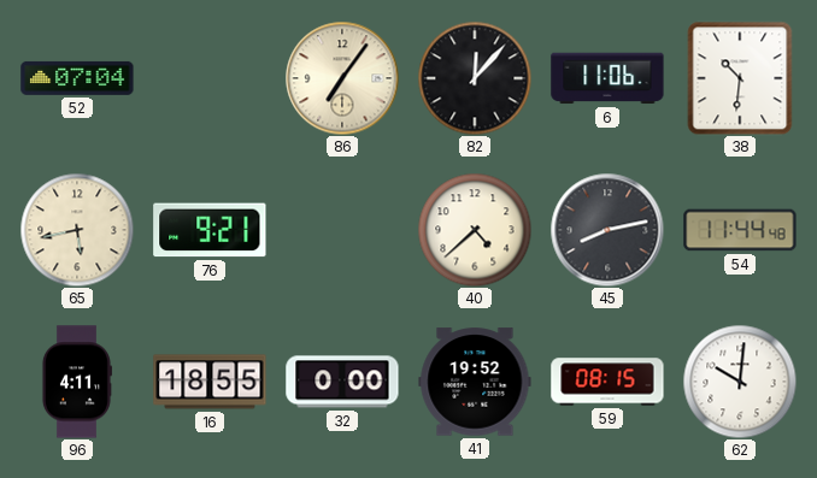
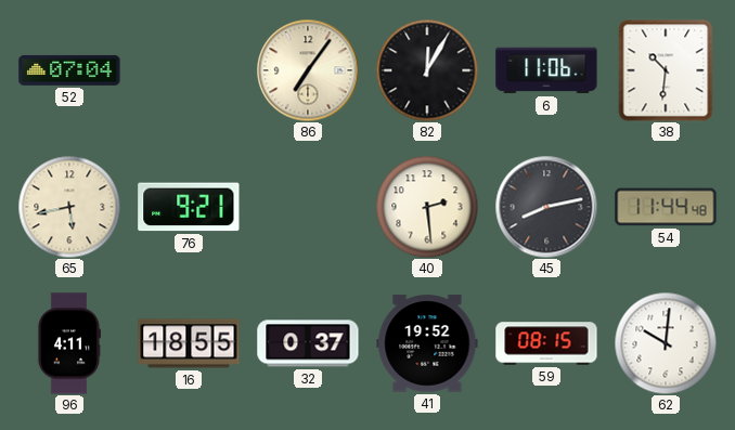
82: 12:07 -> 12:05 (427, 70)
40: 4:38 -> 2:29 (427, 207)
32: 0:00 -> 0:37 (308, 343)
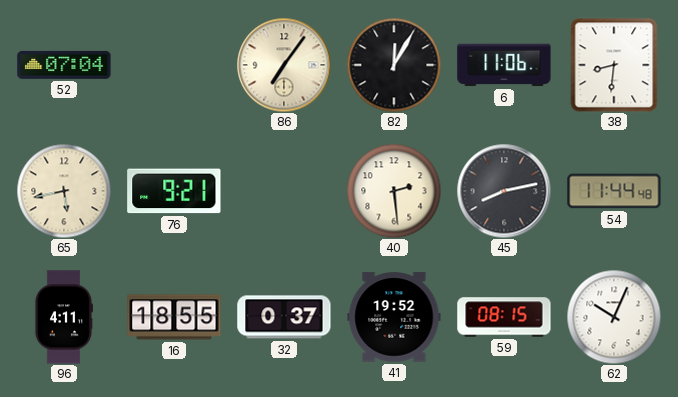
38: 10:31 -> 8:31 (614, 65)
62: 10:01 -> 10:04 (614, 317)
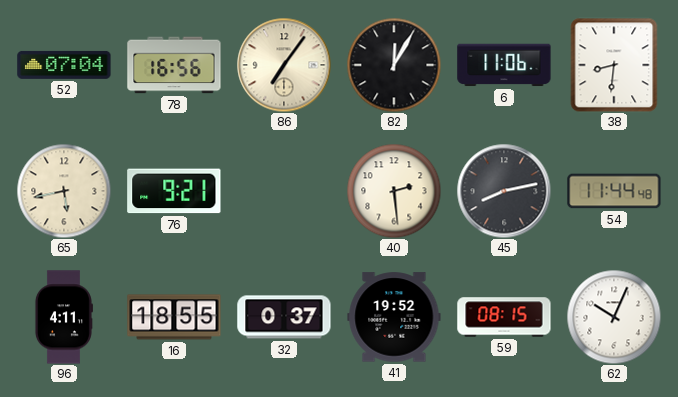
78: none -> 16:56 (174, 65)
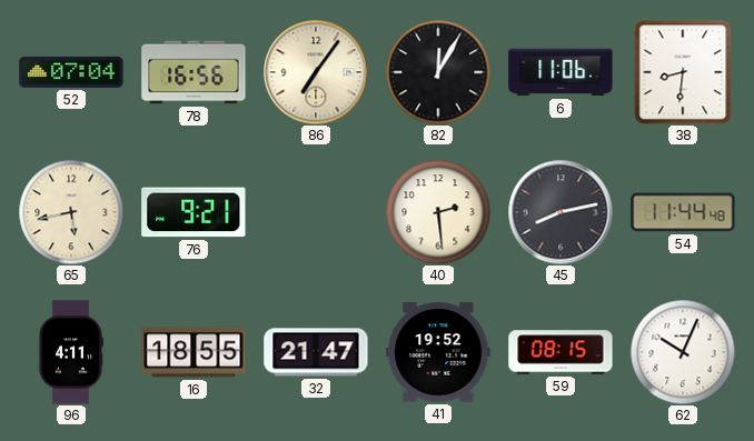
32: 0:37 -> 21:47 (316, 352)
